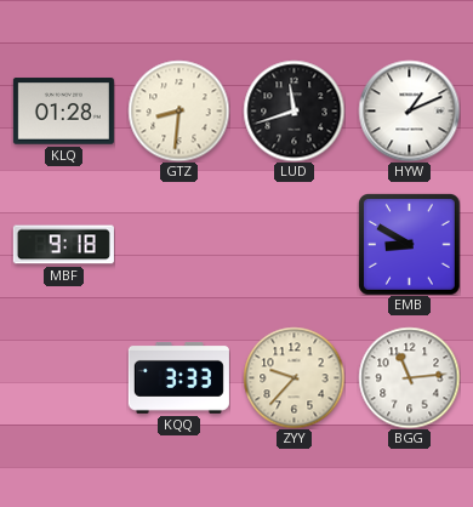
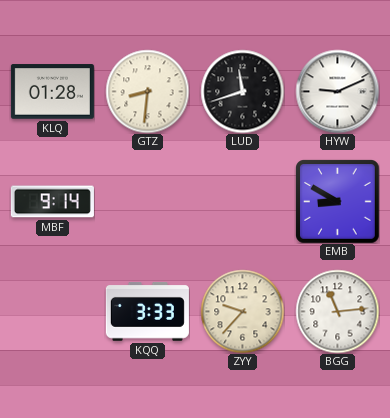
HYW: 1:11 -> 9:11 (337, 91)
MBF: 9:18 -> 9:14 (52, 202)
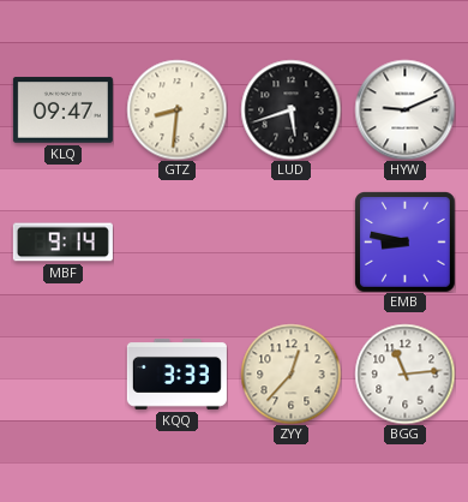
KLQ: 01:28 -> 09:47 (62, 110)
LUD: 11:42 -> 5:42 (290, 109)
EMB: 8:50 -> 8:47 (406, 243)
ZYY: 9:37 -> 12:37 (290, 373)
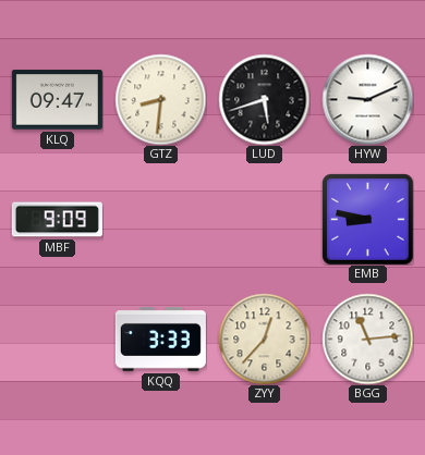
MBF: 9:14 -> 9:09 (57, 220)
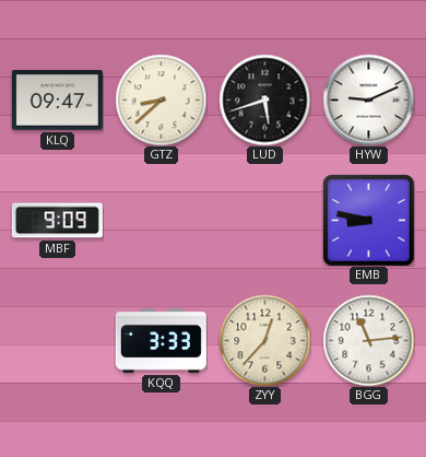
GTZ: 8:31 -> 8:38 (161, 99)
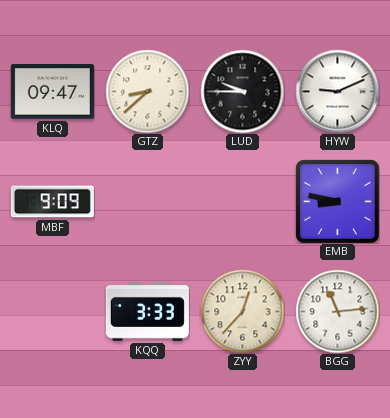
LUD: 5:42 -> 9:45 (242, 91)
